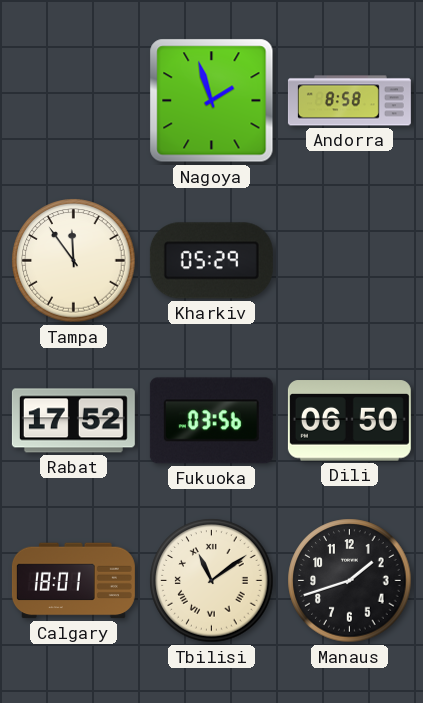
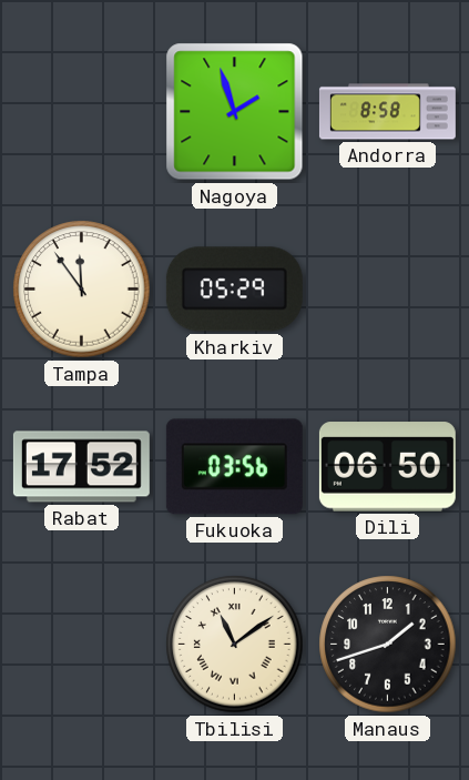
Calgary: 18:01 -> none (73, 581)
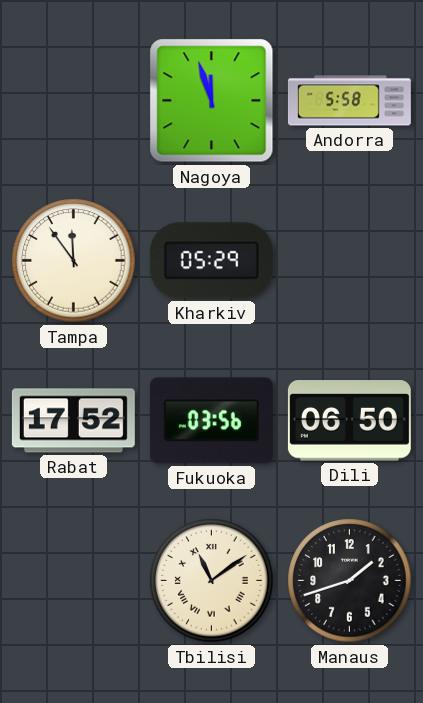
Nagoya: 1:57 -> 11:57 (212, 101)
Andorra: 8:58 -> 5:58 (349, 101)
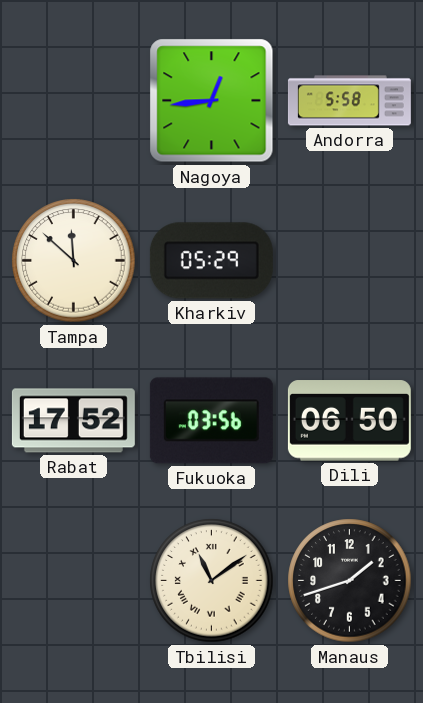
Nagoya: 11:57 -> 12:44 (212, 101)
Tampa: 11:54 -> 11:52 (74, 261)
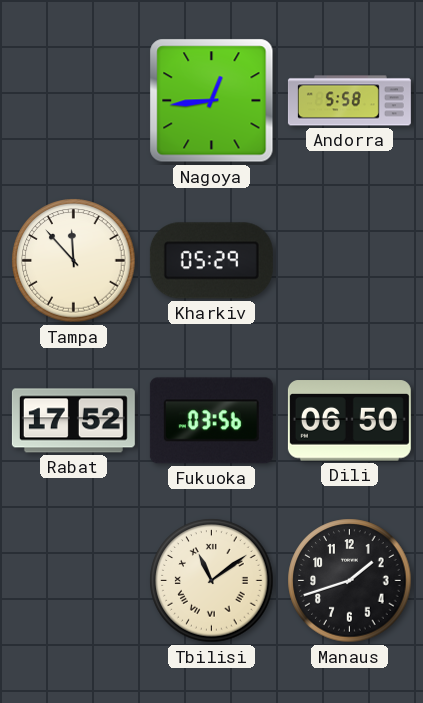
Tampa: 11:52 -> 11:53 (74, 261)
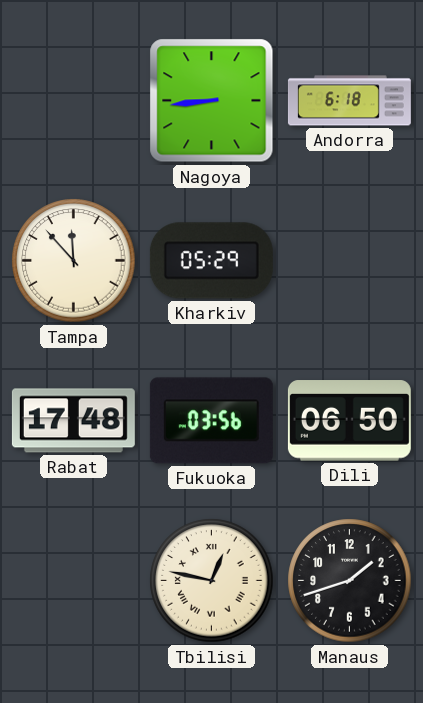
Nagoya: 12:44 -> 8:44 (212, 101)
Andorra: 5:58 -> 6:18 (349, 101)
Rabat: 17:52 -> 17:48 (73, 421)
Tbilisi: 11:09 -> 12:47 (212, 581)
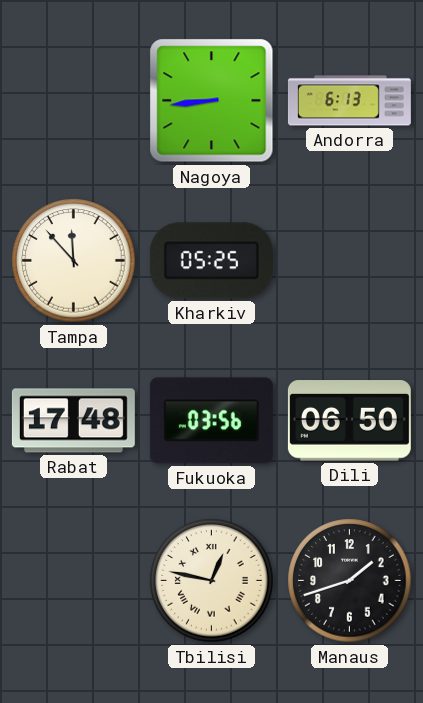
Andorra: 6:18 -> 6:13 (349, 101)
Kharkiv: 05:29 -> 05:25 (211, 261)
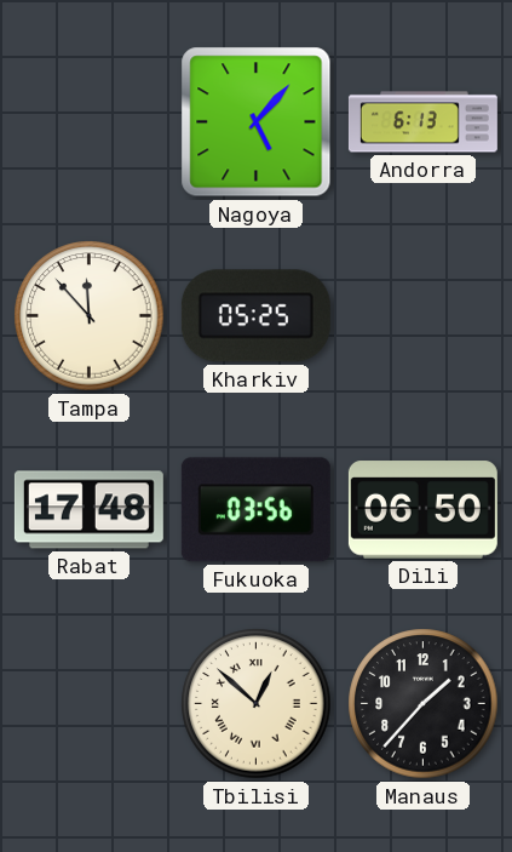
Nagoya: 8:44 -> 5:07 (257, 122)
Tbilisi: 12:47 -> 12:52 (257, 704)
Manaus: 1:42 -> 1:37 (424, 704)
